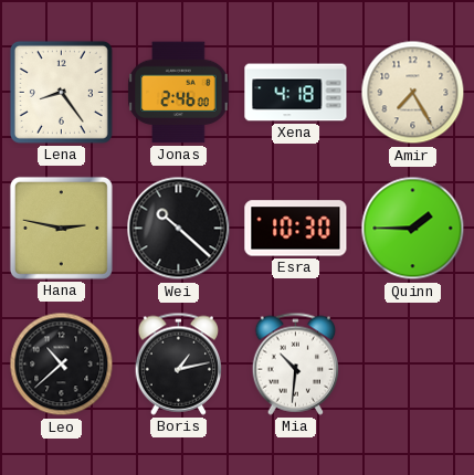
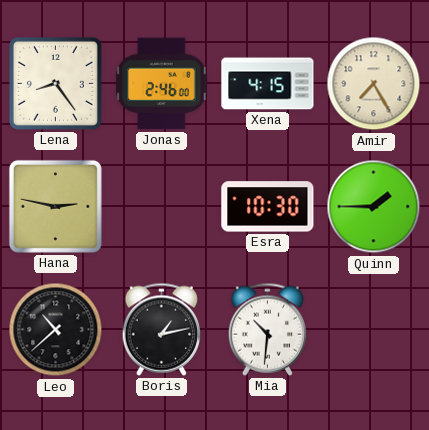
Xena: 4:18 -> 4:15 (268, 84)
Wei: 10:22 -> none (179, 229)
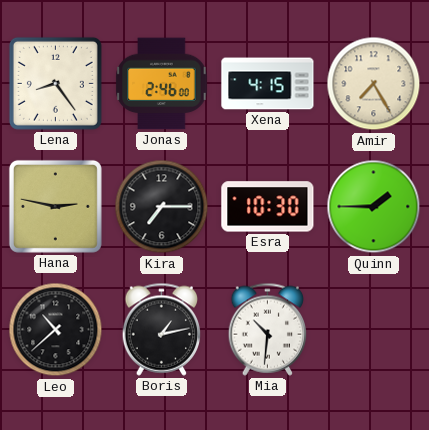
Kira: none -> 7:15 (162, 207)
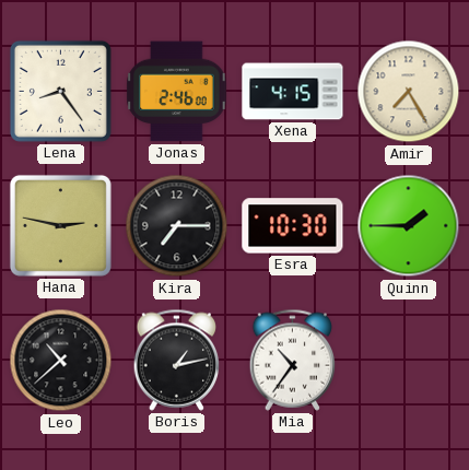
Mia: 10:31 -> 10:36 (293, 360)
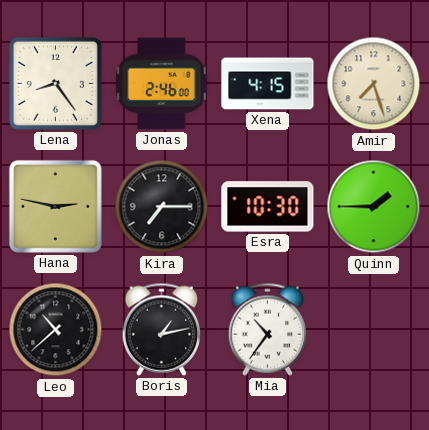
Amir: 7:25 -> 7:27 (374, 84)
